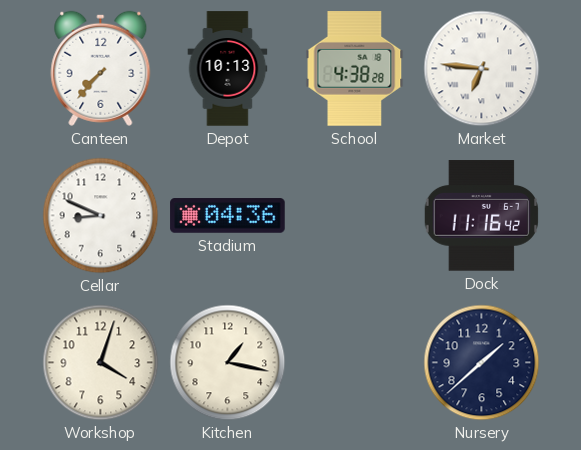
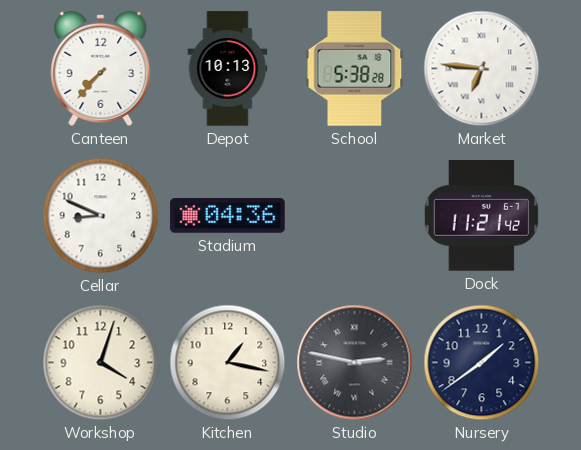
School: 4:38 -> 5:38 (355, 69)
Dock: 11:16 -> 11:21 (481, 216)
Studio: none -> 2:47 (355, 363)
Nursery: 1:38 -> 1:39 (482, 363)
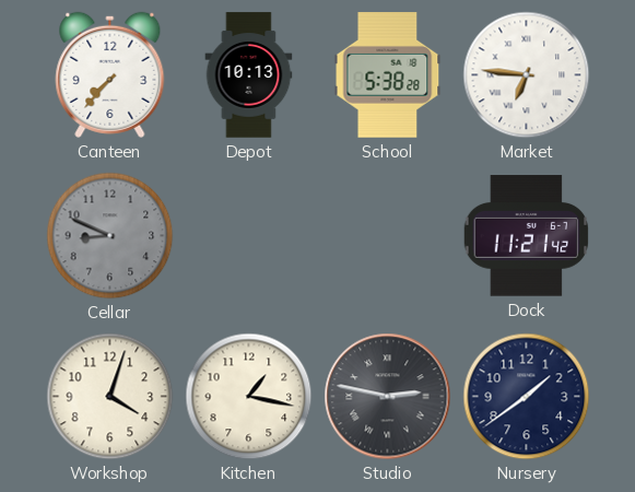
Cellar dial: white -> grey (110, 236)
Stadium: 04:36 -> none (228, 216)
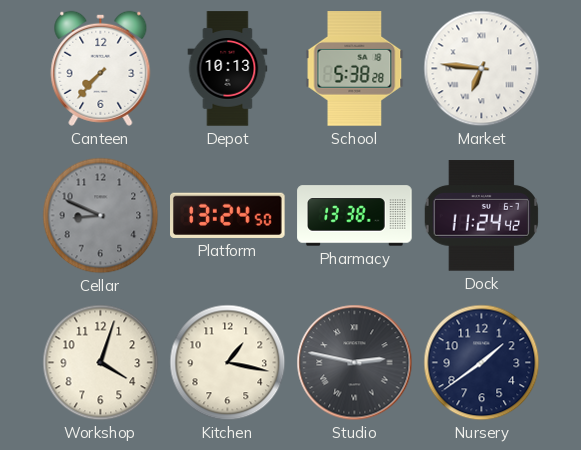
Platform: none -> 13:24 (228, 215)
Pharmacy: none -> 13:38 (355, 216)
Dock: 11:21 -> 11:24 (481, 216)
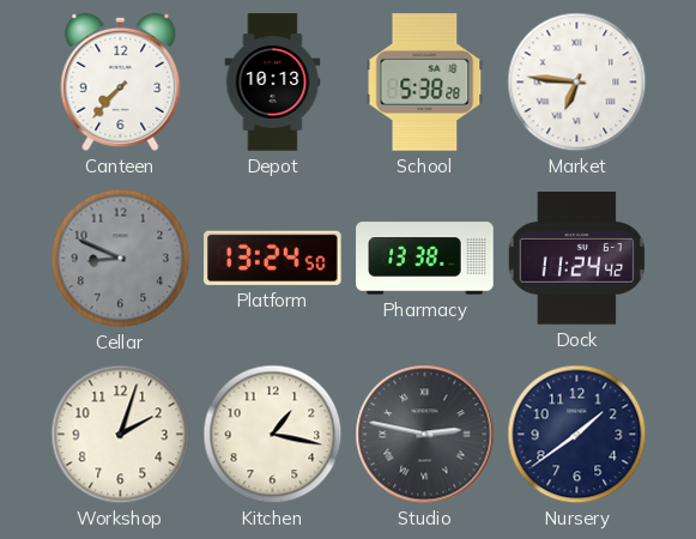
Workshop: 4:03 -> 2:03 (121, 435)
